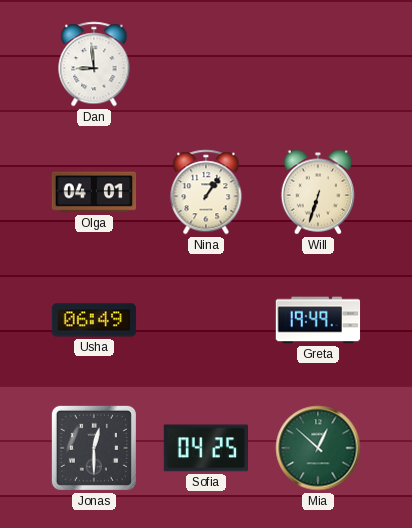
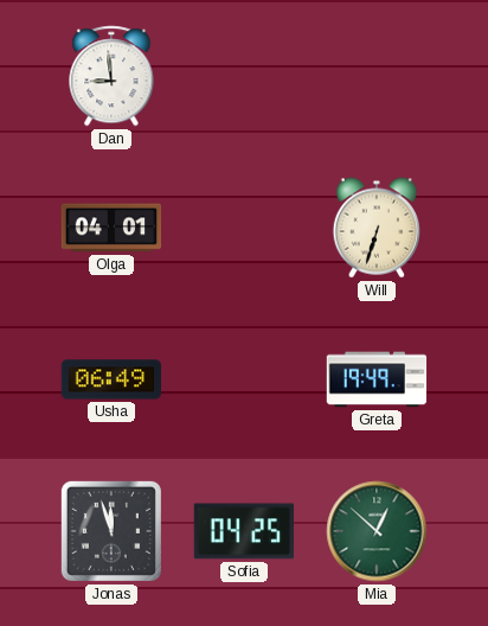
Nina: 1:06 -> none (206, 192)
Jonas: 12:30 -> 11:57 (111, 531)
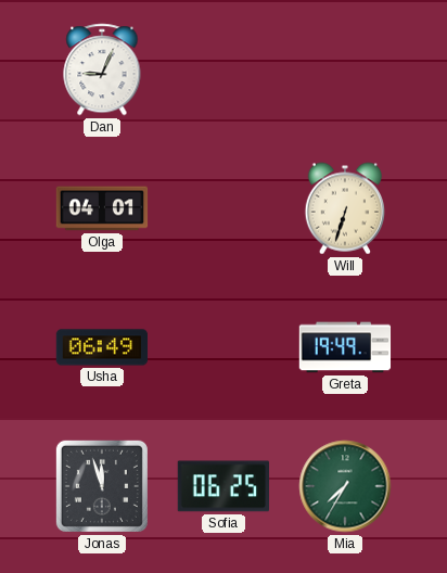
Dan: 8:59 -> 9:04 (102, 69)
Sofia: 04:25 -> 06:25 (222, 486)
Mia: 12:52 -> 7:35 (345, 486)
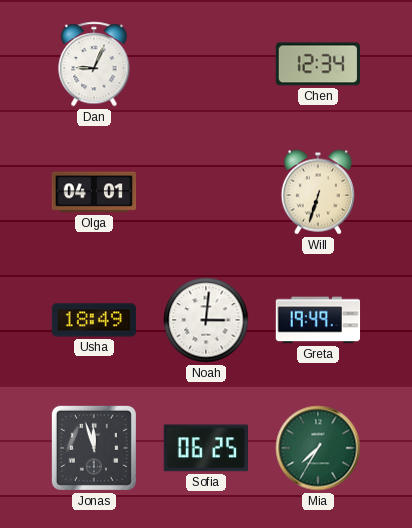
Chen: none -> 12:34 (317, 64)
Usha: 06:49 -> 18:49 (94, 320)
Noah: none -> 3:01 (206, 320)
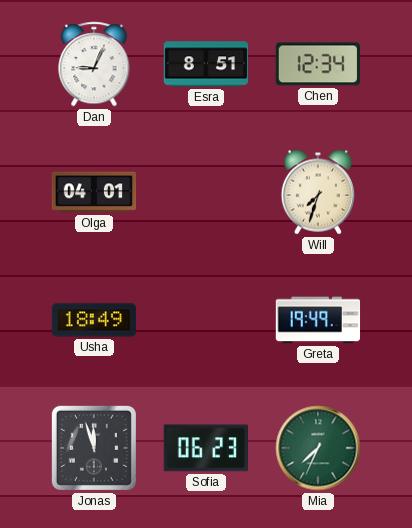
Esra: none -> 8:51 (206, 64)
Will: 6:33 -> 7:33 (317, 192)
Noah: 3:01 -> none (206, 320)
Sofia: 06:25 -> 06:23 (205, 448)
Mia: 7:35 -> 7:34 (318, 448)
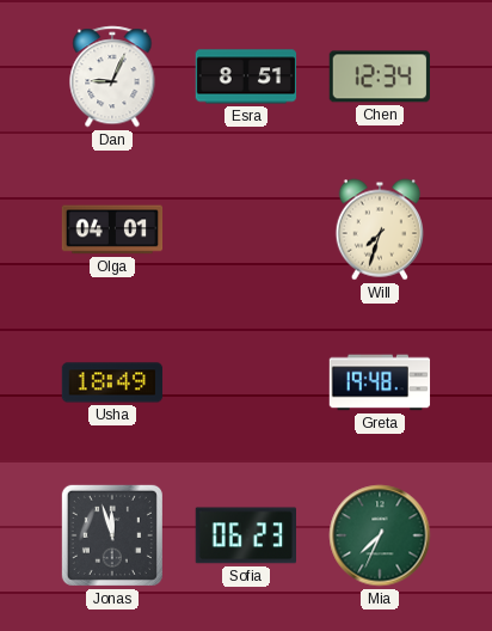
Greta: 19:49 -> 19:48 (380, 382)
